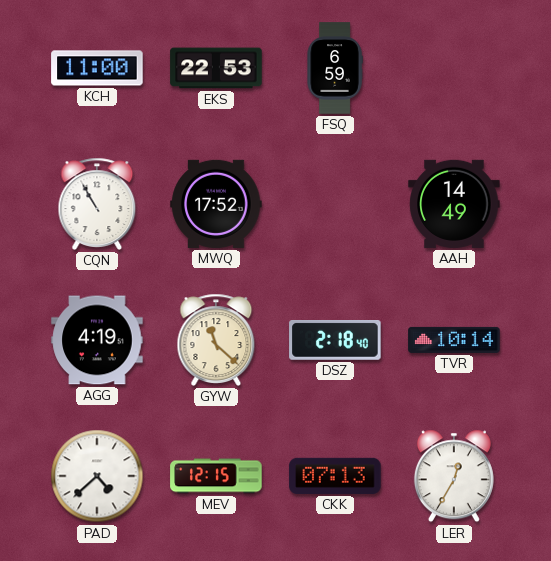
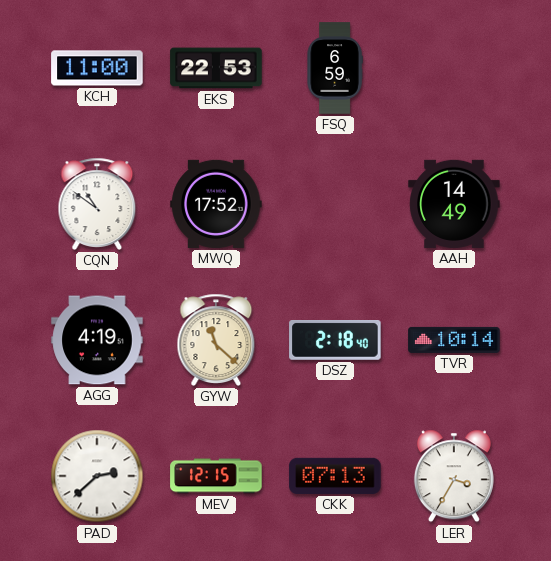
CQN: 10:55 -> 10:51 (97, 204)
PAD: 4:38 -> 2:38 (97, 476)
LER: 12:35 -> 3:35 (454, 476)
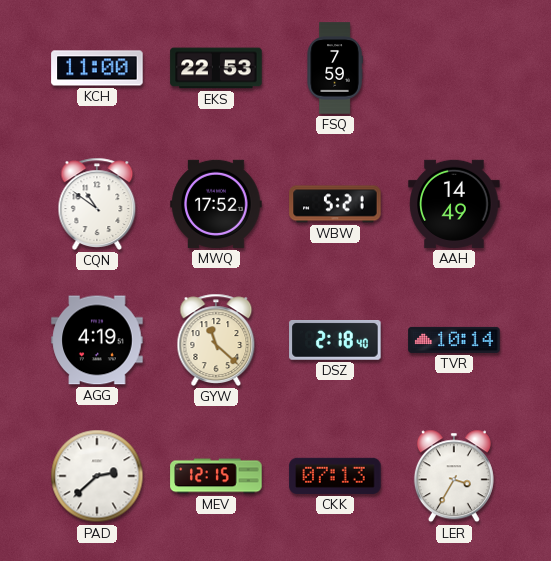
FSQ: 6:59 -> 7:59 (335, 68)
WBW: none -> 5:21 (335, 204)
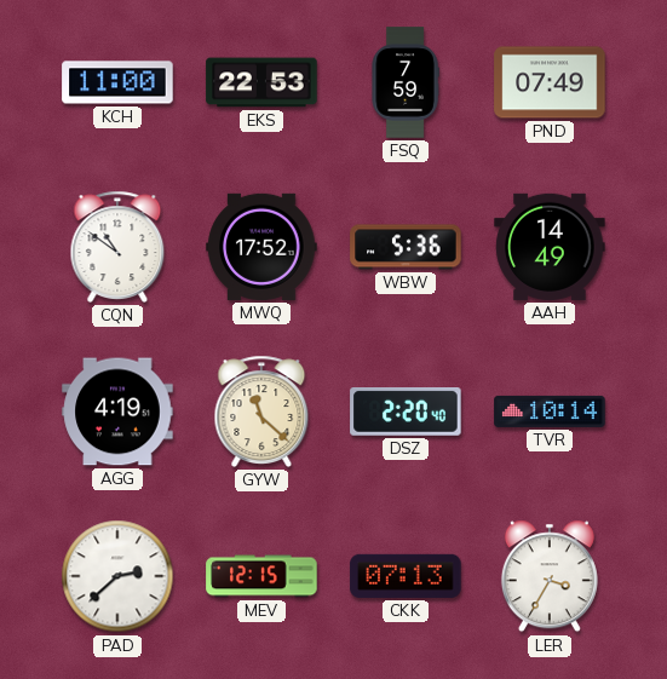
PND: none -> 07:49 (550, 82)
WBW: 5:21 -> 5:36 (406, 247)
DSZ: 2:18 -> 2:20 (406, 413)
